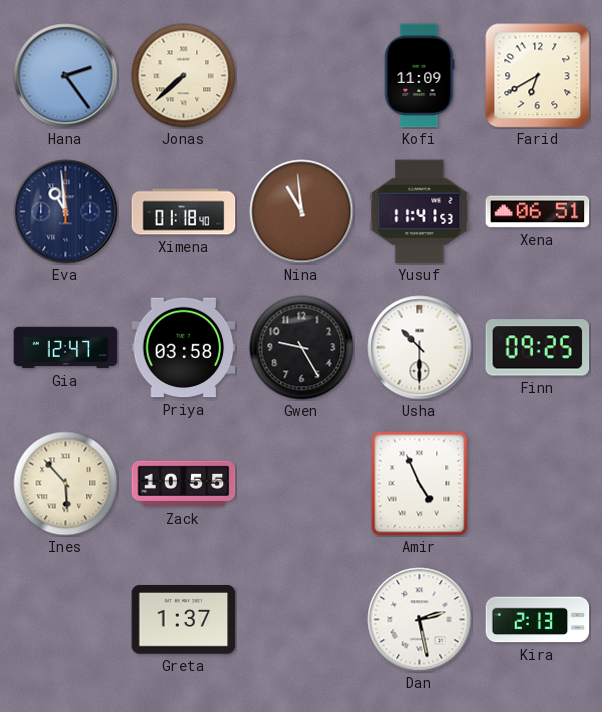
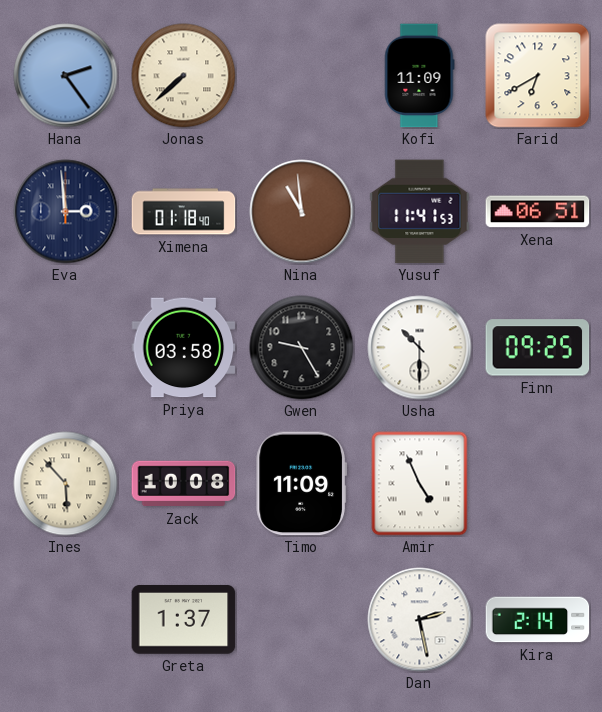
Eva: 10:59 -> 2:59 (66, 212)
Gia: 12:47 -> none (66, 348)
Zack: 10:55 -> 10:08 (184, 484)
Timo: none -> 11:09 (301, 484)
Kira: 2:13 -> 2:14 (538, 620)
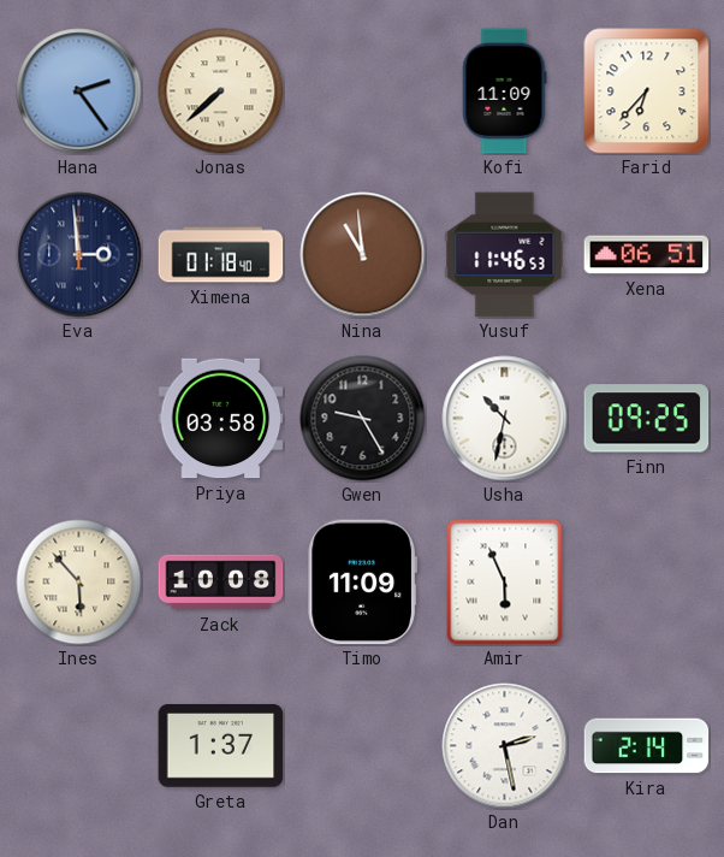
Farid: 6:40 -> 6:37 (647, 91)
Yusuf: 11:41 -> 11:46 (505, 255)
Usha: 10:30 -> 10:32 (505, 419)
Amir: 4:56 -> 5:56 (505, 583)
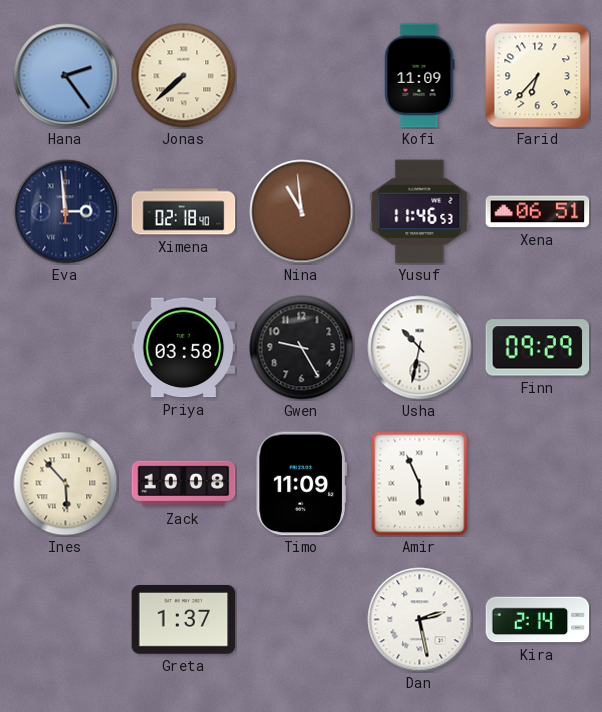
Ximena: 01:18 -> 02:18 (184, 212)
Finn: 09:25 -> 09:29 (538, 348)
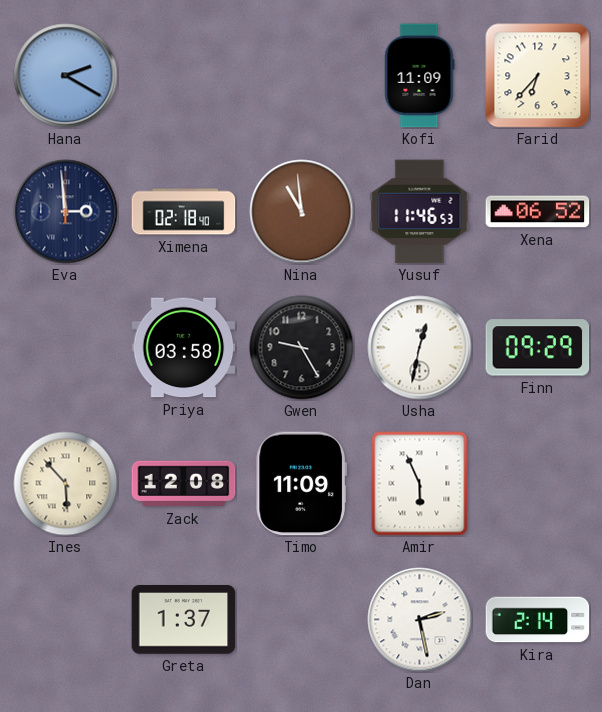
Hana: 2:24 -> 2:20 (66, 76)
Jonas: 7:38 -> none (184, 76)
Xena: 06:51 -> 06:52 (538, 212)
Usha: 10:32 -> 12:32 (420, 348)
Zack: 10:08 -> 12:08 (184, 484)
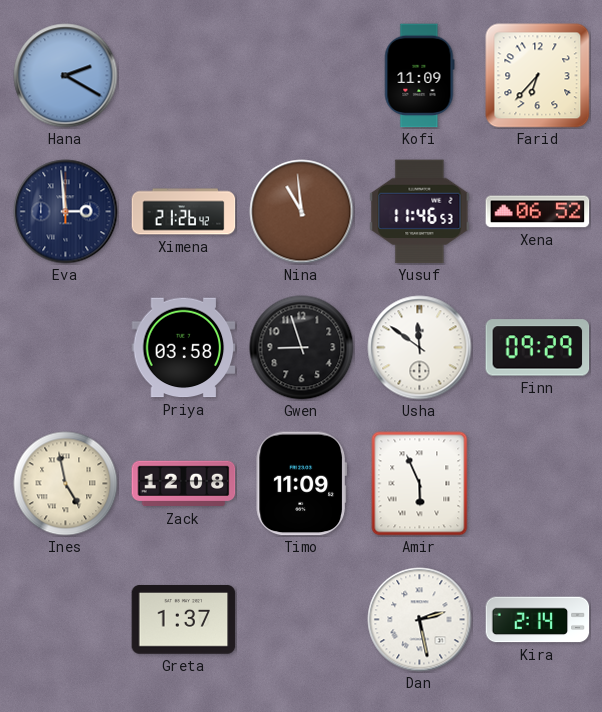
Ximena: 02:18 -> 21:26 (184, 212)
Gwen: 9:25 -> 8:57 (302, 348)
Usha: 12:32 -> 11:51 (420, 348)
Ines: 5:53 -> 4:58 (66, 484)
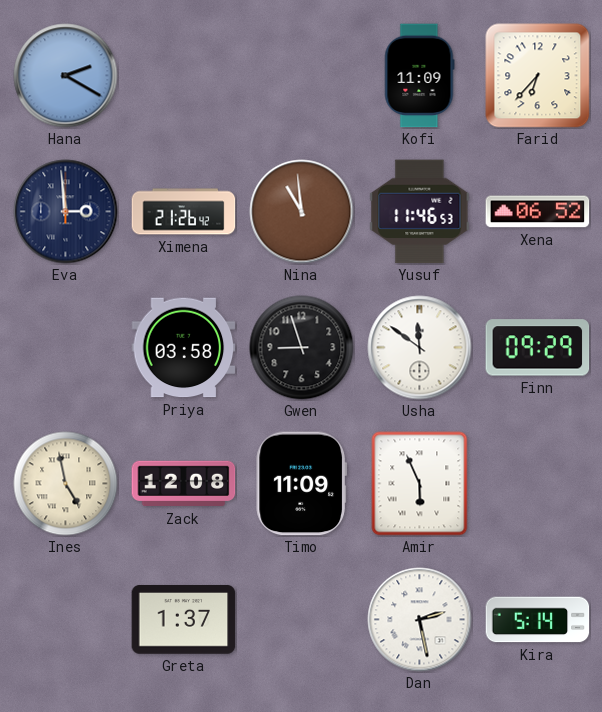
Kira: 2:14 -> 5:14 (538, 620)
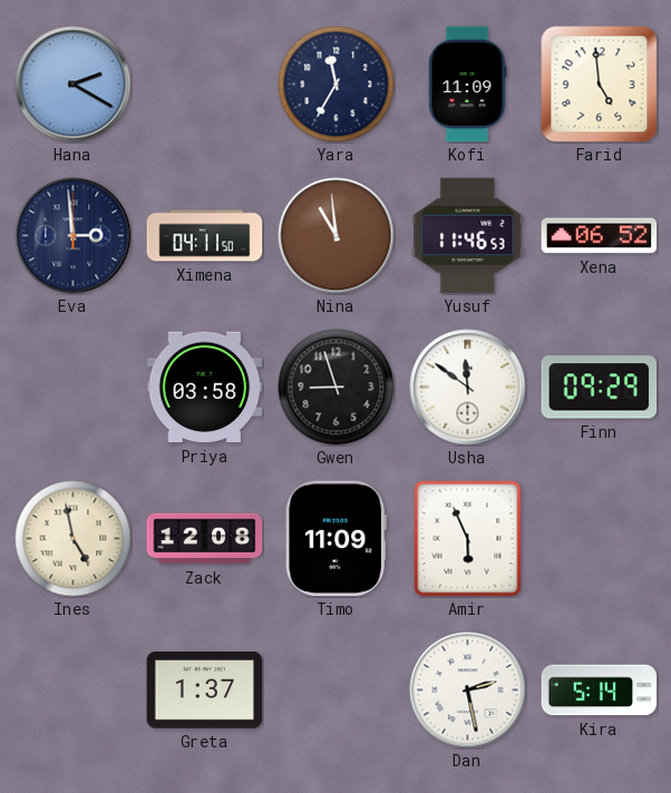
Yara: none -> 11:35 (337, 85)
Farid: 6:37 -> 4:59 (600, 85)
Ximena: 21:26 -> 04:11 (205, 236)
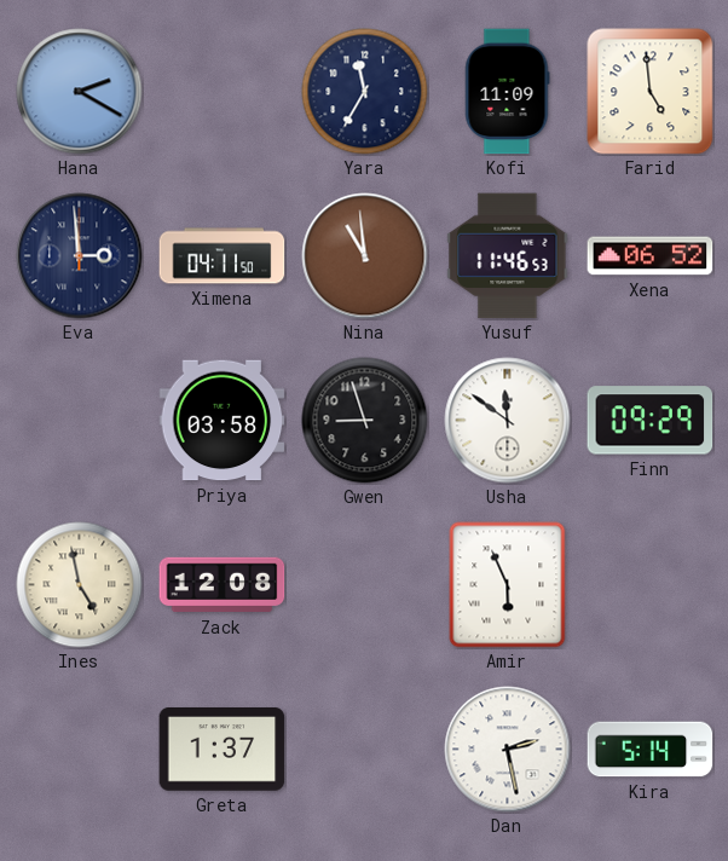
Timo: 11:09 -> none (335, 539)
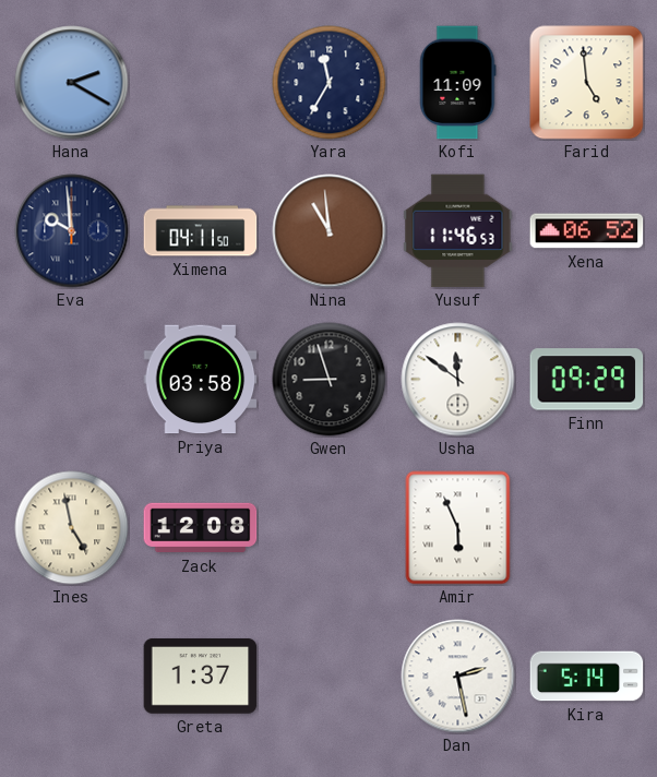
Eva: 2:59 -> 9:59 (72, 231)
